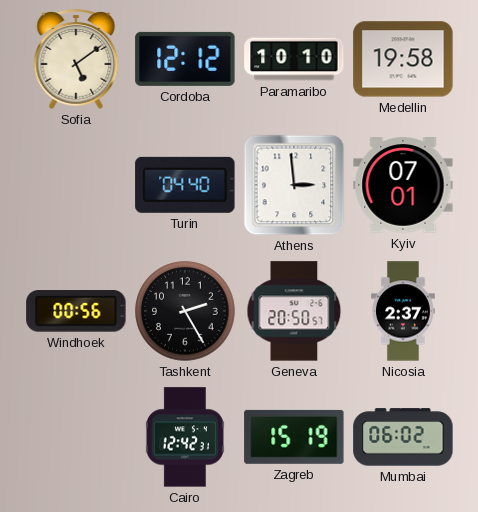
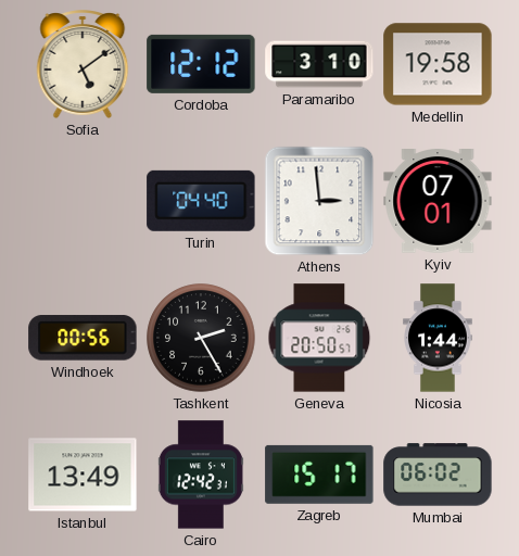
Paramaribo: 10:10 -> 3:10 (319, 64)
Nicosia: 2:37 -> 1:44 (439, 338)
Istanbul: none -> 13:49 (83, 475)
Zagreb: 15:19 -> 15:17 (319, 475)
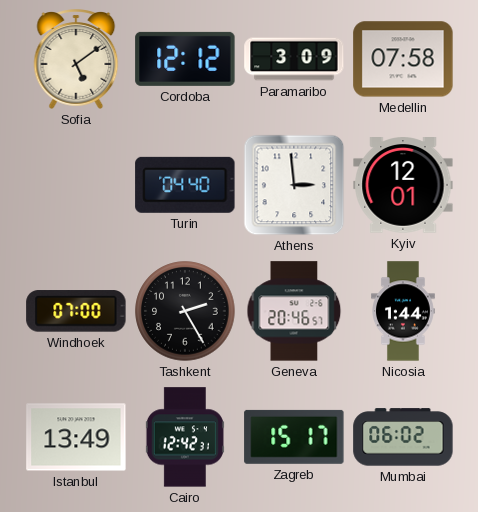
Paramaribo: 3:10 -> 3:09 (294, 59)
Medellin: 19:58 -> 07:58 (403, 59)
Kyiv: 07:01 -> 12:01 (403, 186)
Windhoek: 00:56 -> 07:00 (76, 311)
Geneva: 20:50 -> 20:46 (294, 311)
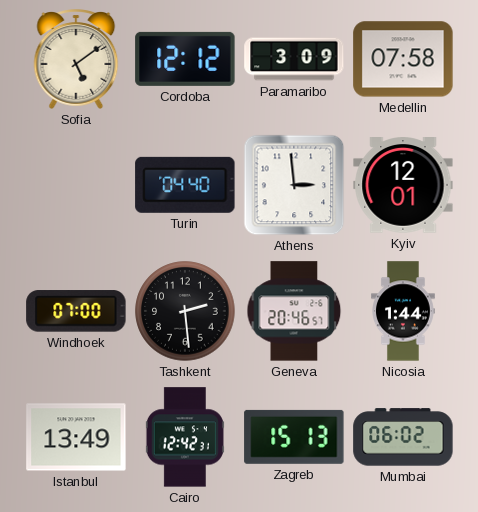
Tashkent: 2:25 -> 2:29 (185, 311)
Zagreb: 15:17 -> 15:13 (294, 437)
